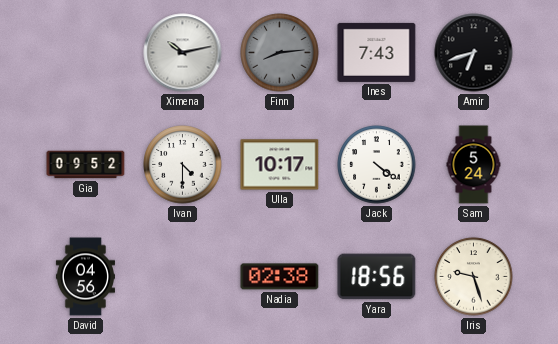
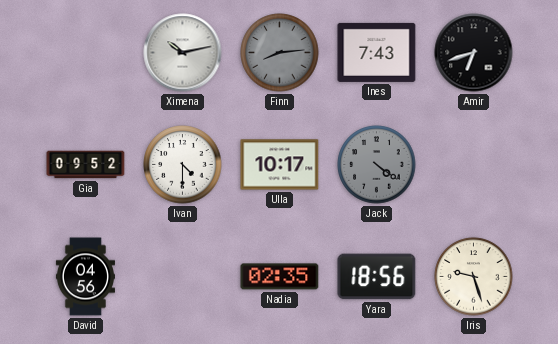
Jack dial: white -> grey (377, 165)
Sam: 5:24 -> none (474, 165)
Nadia: 02:38 -> 02:35 (280, 277)
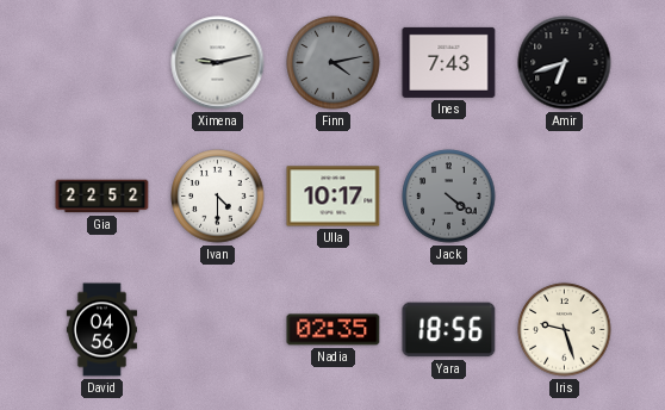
Ximena: 10:13 -> 9:13 (218, 63)
Finn: 8:14 -> 4:13 (334, 63)
Gia: 09:52 -> 22:52 (102, 197)
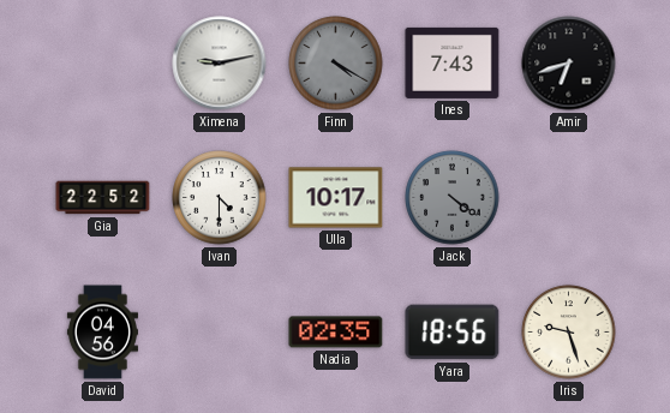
Finn: 4:13 -> 4:20 (336, 64)
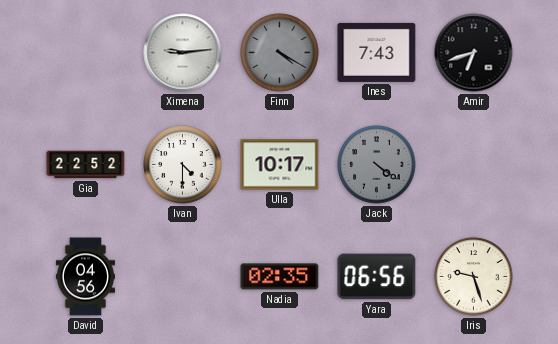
Ximena: 9:13 -> 9:14 (183, 53)
Yara: 18:56 -> 06:56 (377, 277)
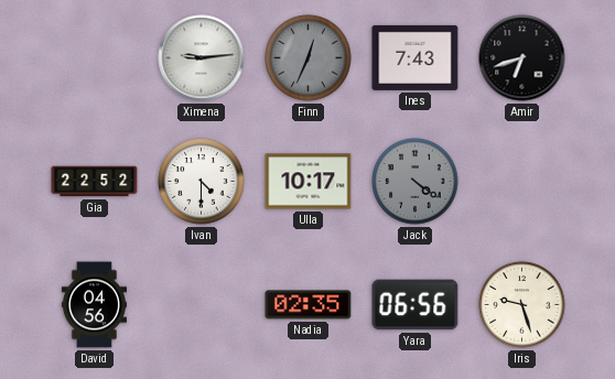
Finn: 4:20 -> 12:34 (309, 58)
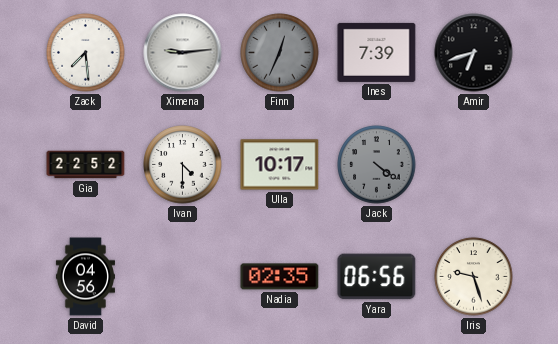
Zack: none -> 7:29 (86, 53)
Ines: 7:43 -> 7:39 (377, 52)
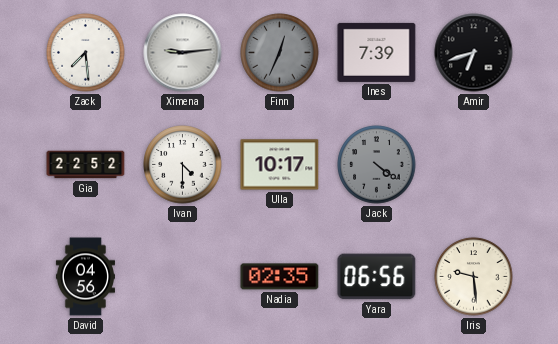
Iris: 9:27 -> 9:29 (474, 277)
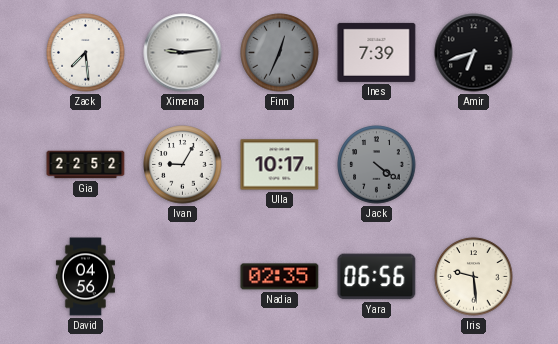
Ivan: 4:30 -> 9:05 (183, 165)
